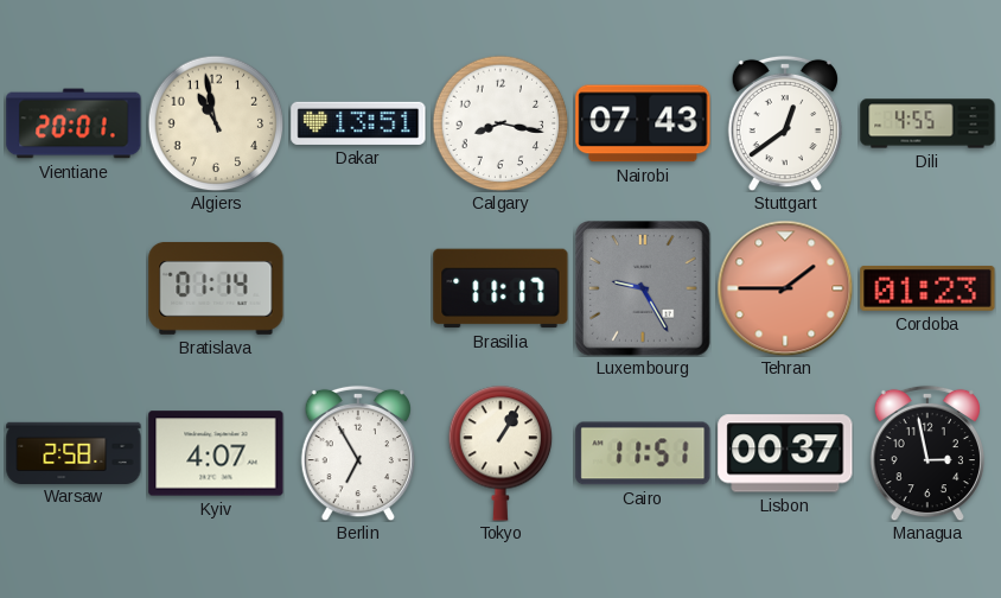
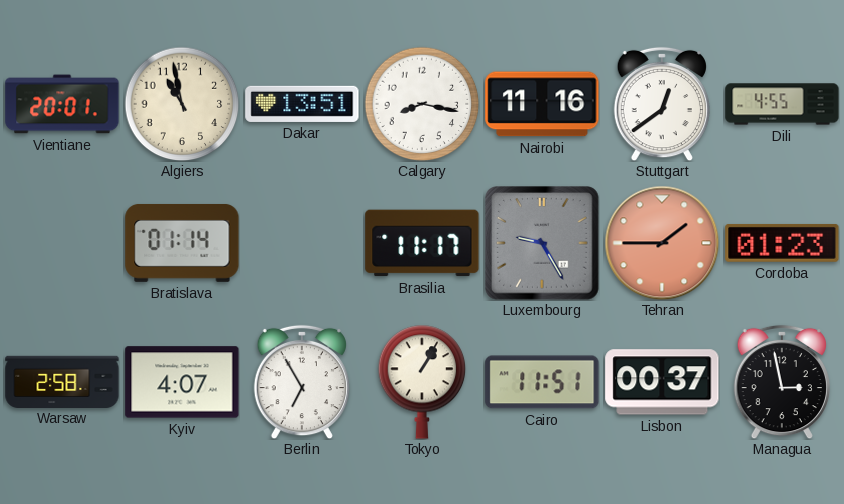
Nairobi: 07:43 -> 11:16 (542, 104)
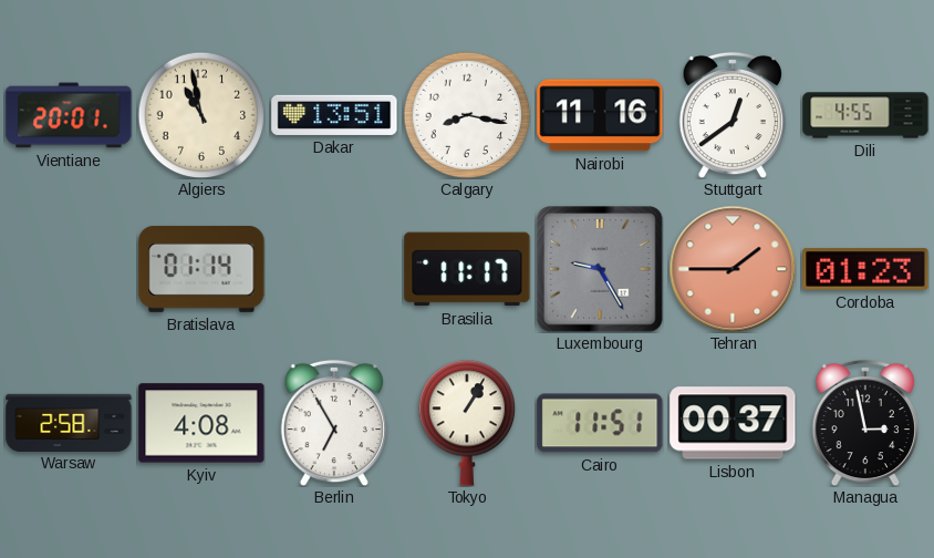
Kyiv: 4:07 -> 4:08 (201, 423)
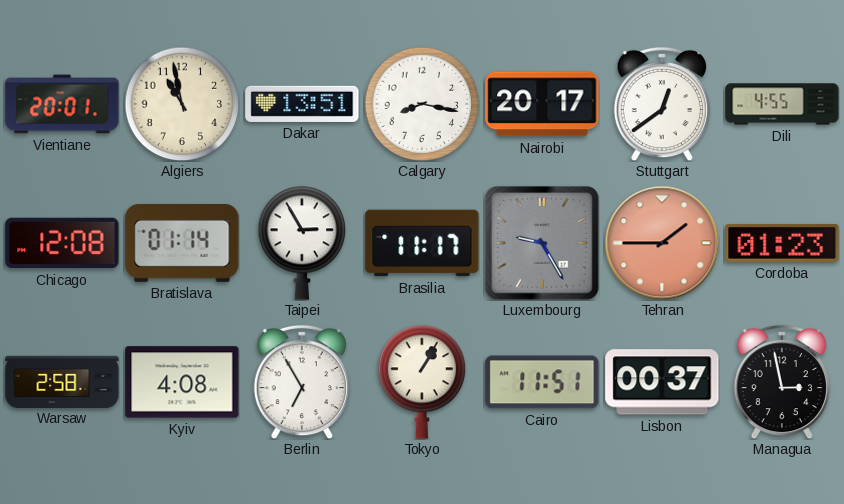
Nairobi: 11:16 -> 20:17 (542, 104)
Chicago: none -> 12:08 (62, 243)
Taipei: none -> 2:55 (302, 243)
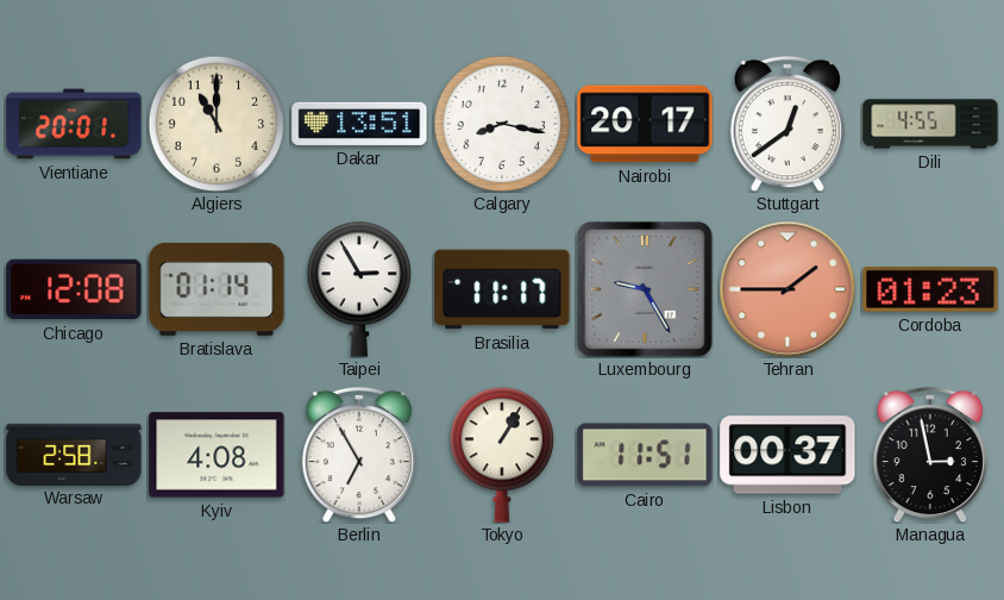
Algiers: 10:58 -> 11:00 (217, 124)
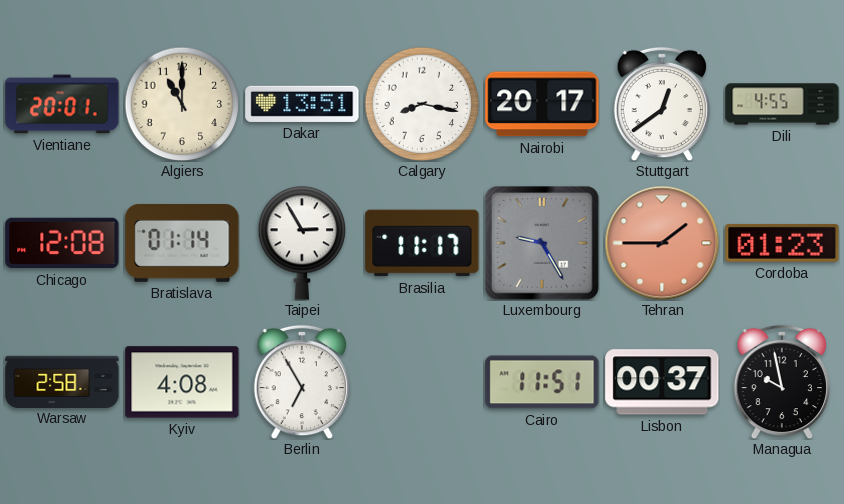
Tokyo: 1:05 -> none (502, 455)
Managua: 2:58 -> 9:58 (782, 382)
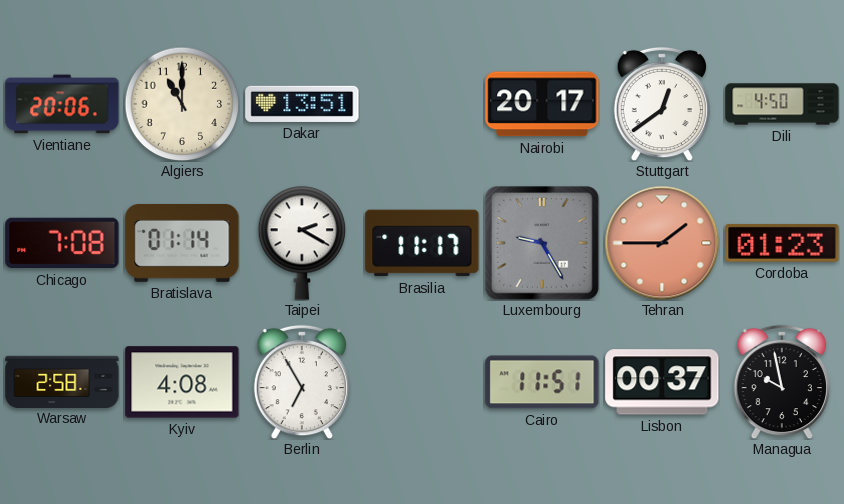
Vientiane: 20:01 -> 20:06 (62, 104)
Calgary: 8:17 -> none (422, 104)
Dili: 4:55 -> 4:50 (782, 104)
Chicago: 12:08 -> 7:08 (62, 243)
Taipei: 2:55 -> 2:20 (302, 243)
